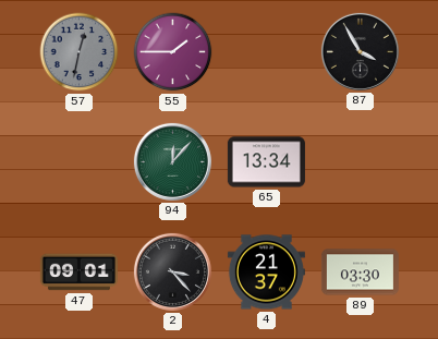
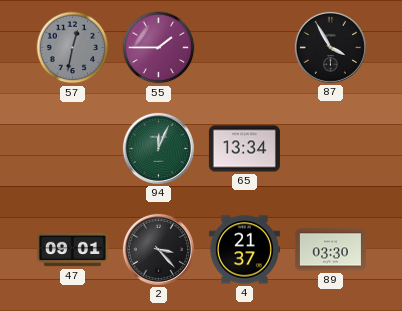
94: 12:07 -> 12:04 (158, 148)
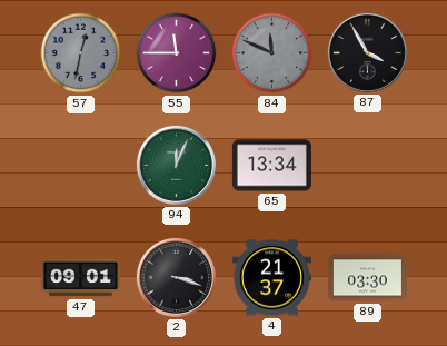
55: 1:45 -> 11:45 (177, 53)
84: none -> 11:49 (272, 53)
2: 3:23 -> 3:18 (176, 277)
